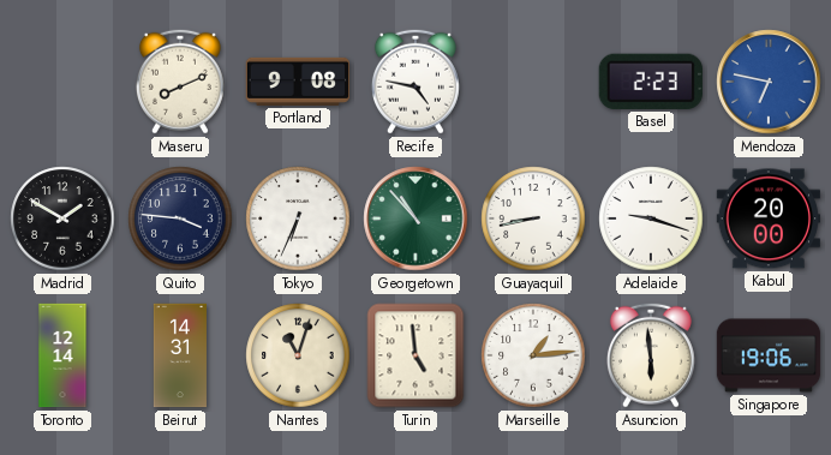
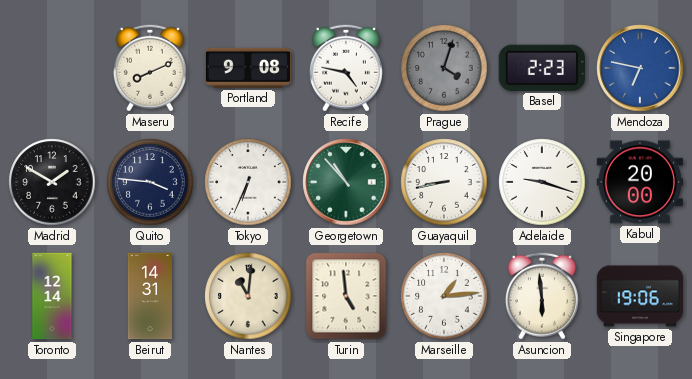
Prague: none -> 4:03 (444, 68)
Nantes: 11:03 -> 11:01 (248, 296)
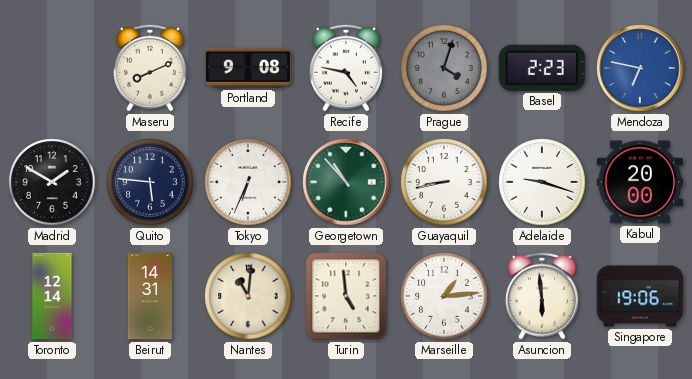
Quito: 3:46 -> 5:46 (150, 182)
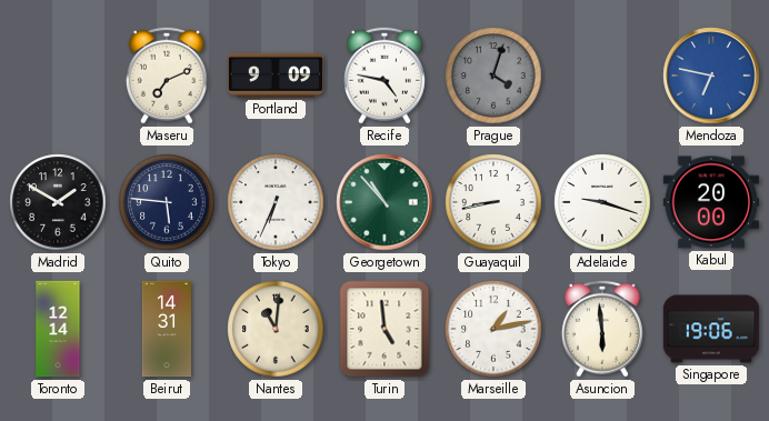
Maseru: 8:11 -> 7:11 (167, 76)
Portland: 9:08 -> 9:09 (276, 76)
Basel: 2:23 -> none (542, 68)
Marseille: 1:14 -> 1:13 (493, 329)
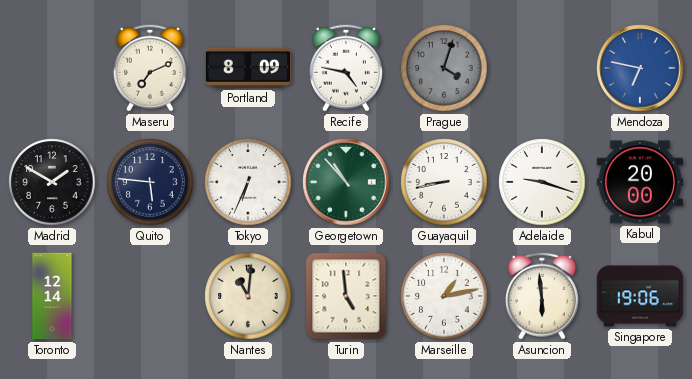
Portland: 9:09 -> 8:09 (248, 68)
Beirut: 14:31 -> none (167, 329)
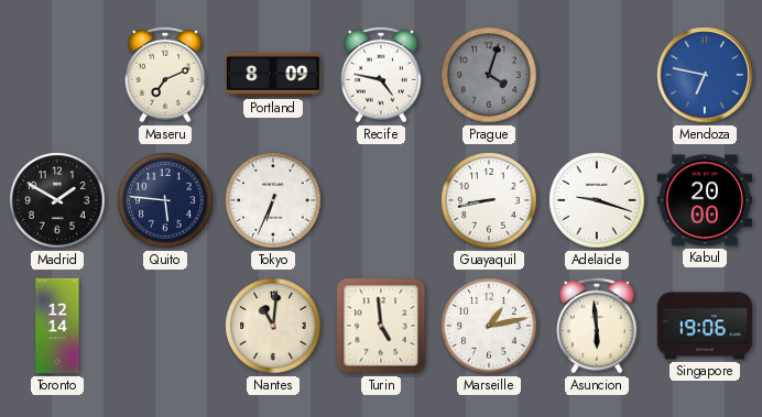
Georgetown: 10:53 -> none (346, 182)
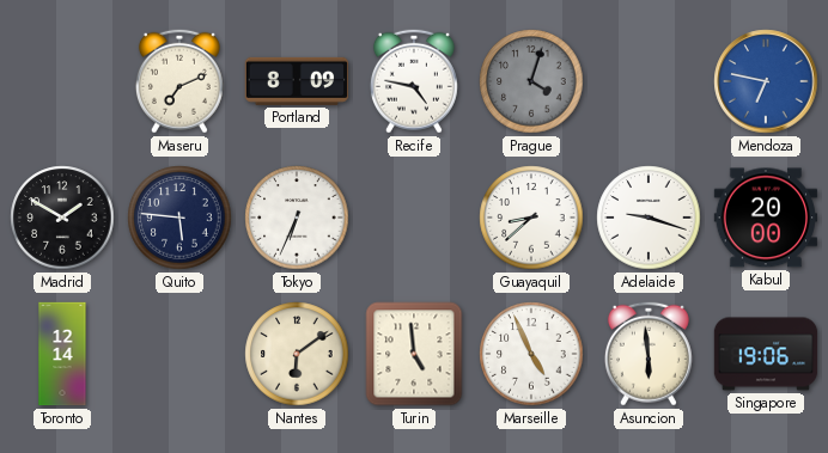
Guayaquil: 8:43 -> 8:38 (531, 218)
Nantes: 11:01 -> 6:09 (297, 354)
Marseille: 1:13 -> 4:56 (531, 354)
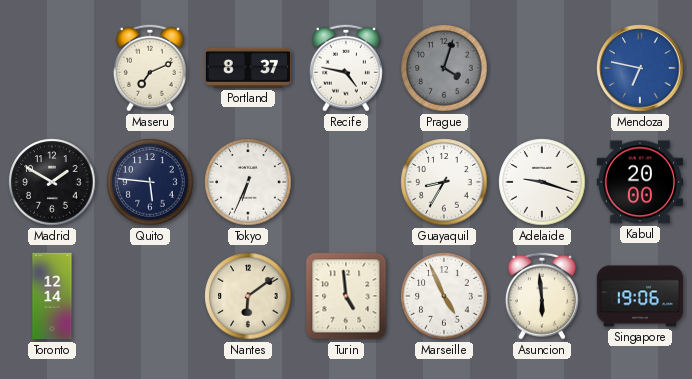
Portland: 8:09 -> 8:37 (248, 68)
Guayaquil: 8:38 -> 8:35 (444, 182)
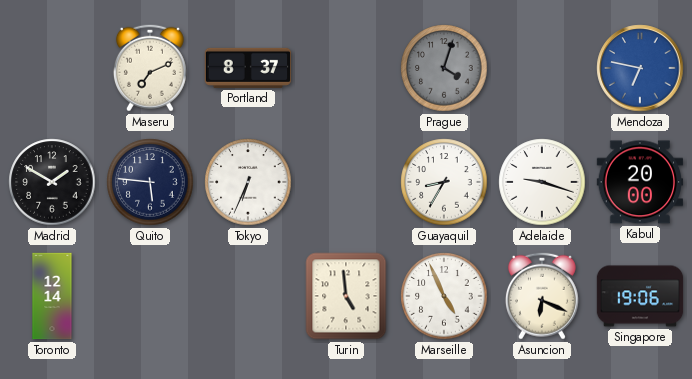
Recife: 4:47 -> none (346, 68)
Nantes: 6:09 -> none (248, 296)
Asuncion: 5:59 -> 6:19 (542, 296)
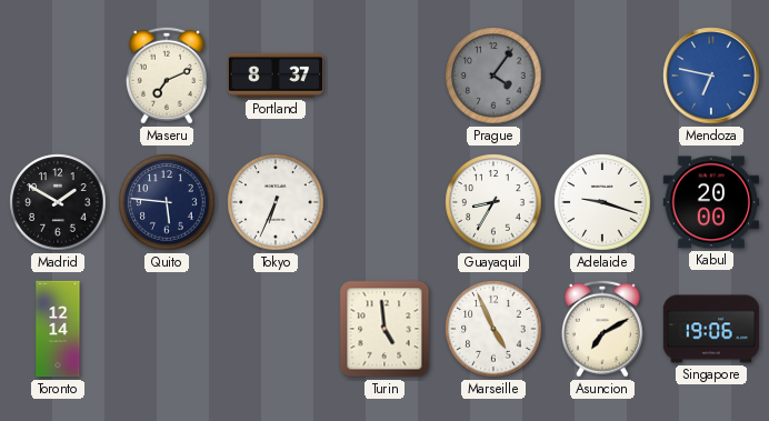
Prague: 4:03 -> 4:06 (493, 76)
Asuncion: 6:19 -> 7:10 (602, 329)
